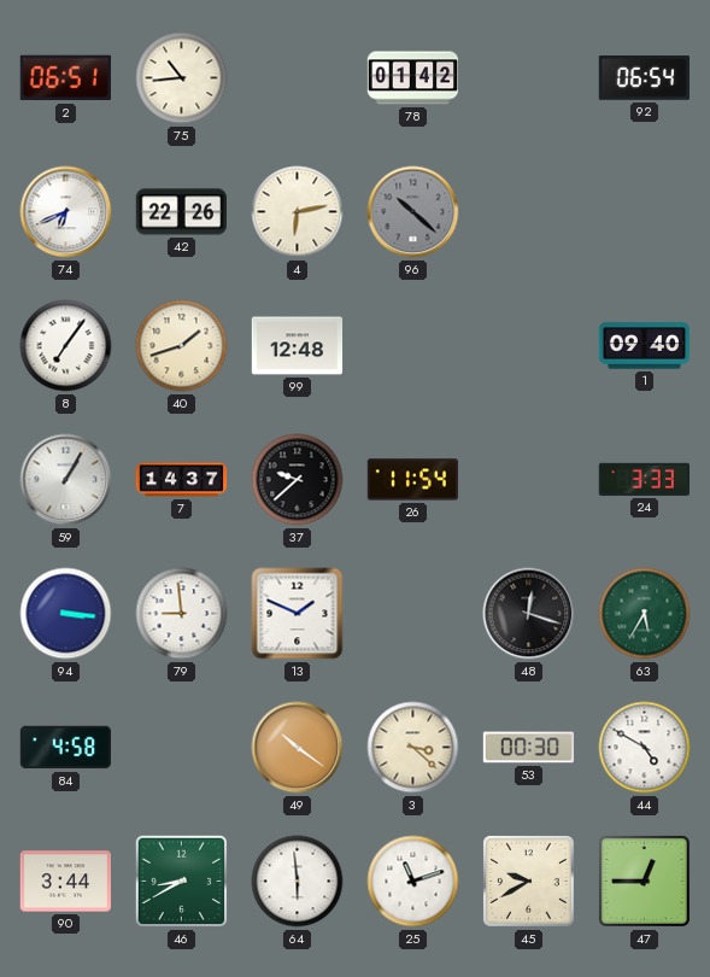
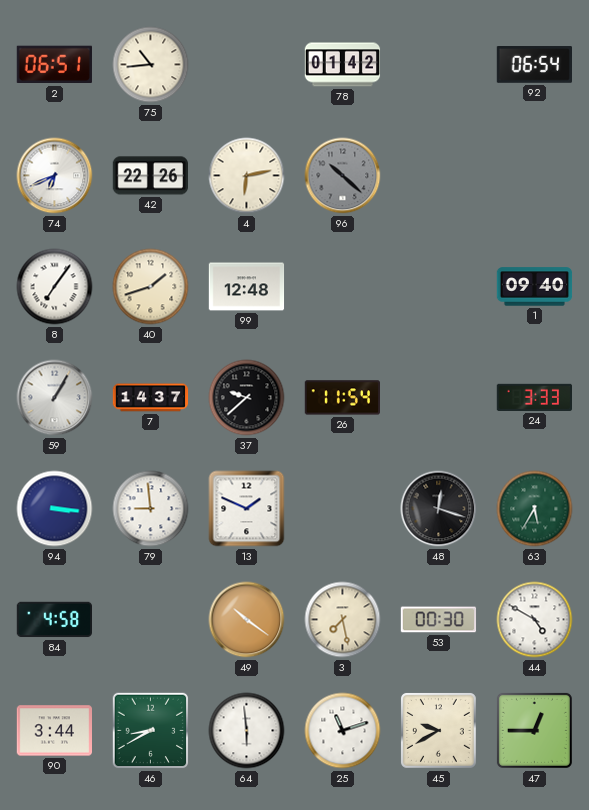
3: 3:22 -> 7:28 (343, 620)
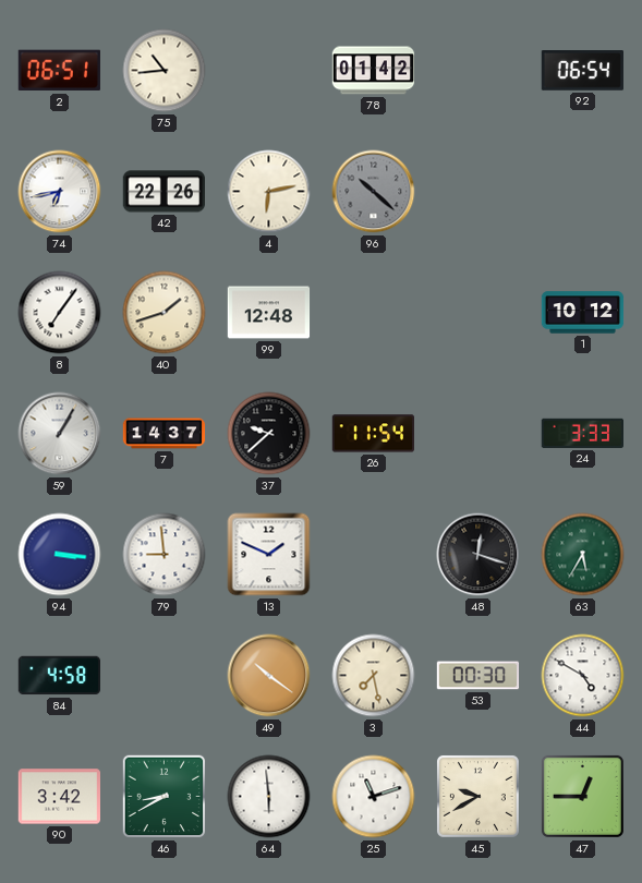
74: 6:41 -> 6:43 (60, 192)
1: 09:40 -> 10:12 (583, 313)
90: 3:44 -> 3:42 (59, 797)
